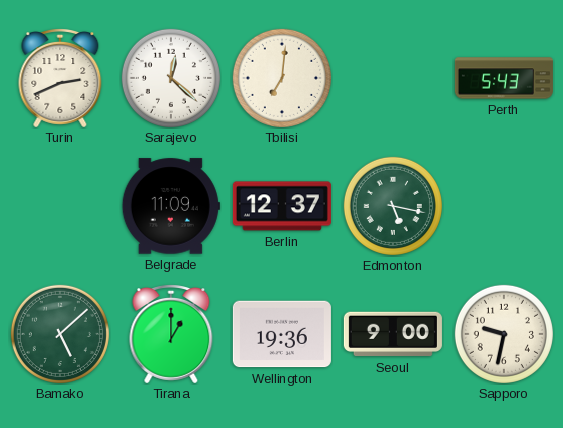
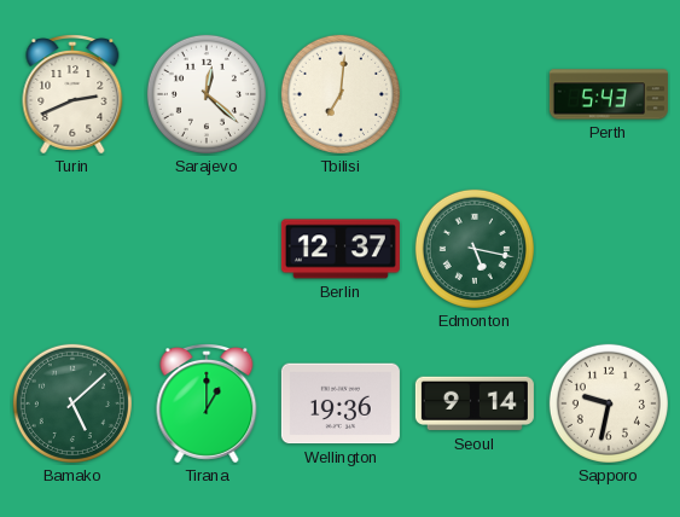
Belgrade: 11:09 -> none (171, 206)
Seoul: 9:00 -> 9:14 (475, 403)
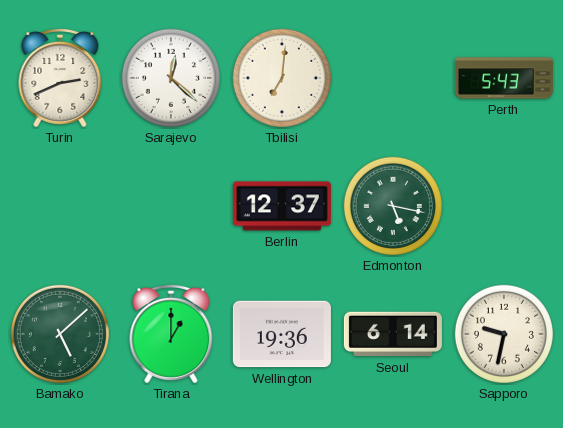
Seoul: 9:14 -> 6:14 (393, 334)
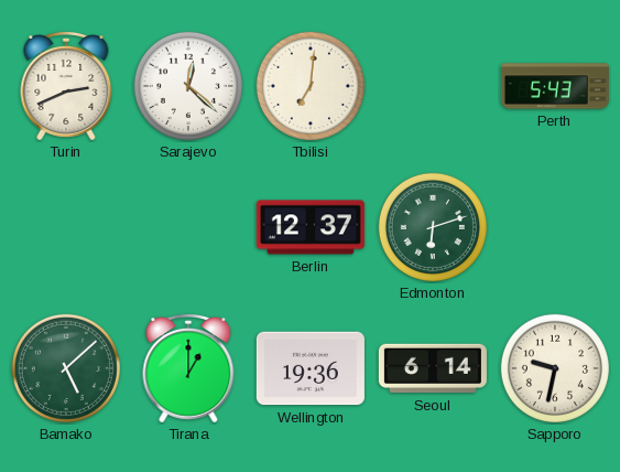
Edmonton: 5:17 -> 6:12 (433, 227)
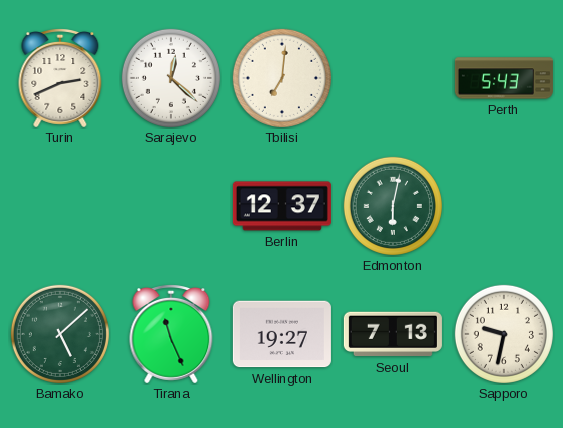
Edmonton: 6:12 -> 6:02 (393, 206)
Tirana: 1:00 -> 11:26 (171, 335)
Wellington: 19:36 -> 19:27 (282, 334)
Seoul: 6:14 -> 7:13 (393, 334)
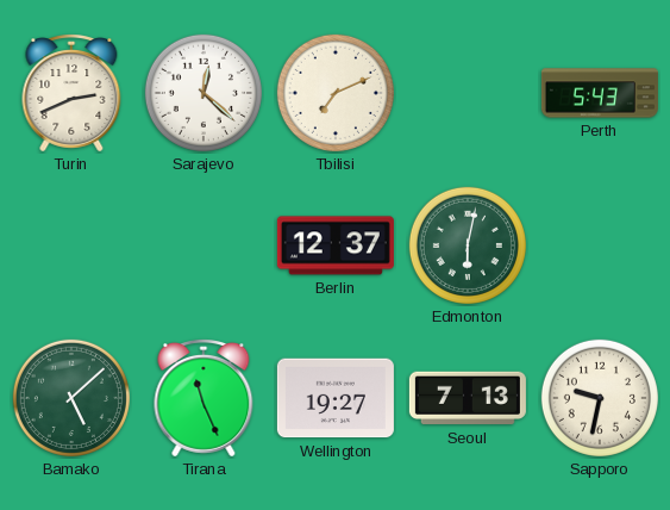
Tbilisi: 7:01 -> 7:11 (336, 93)
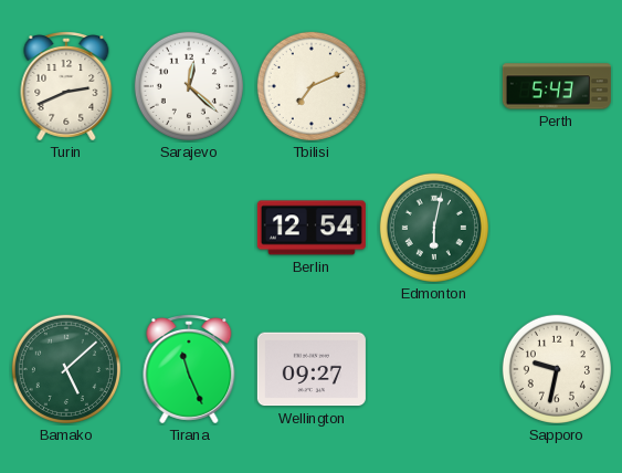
Berlin: 12:37 -> 12:54 (312, 228)
Wellington: 19:27 -> 09:27 (312, 369)
Seoul: 7:13 -> none (468, 398)
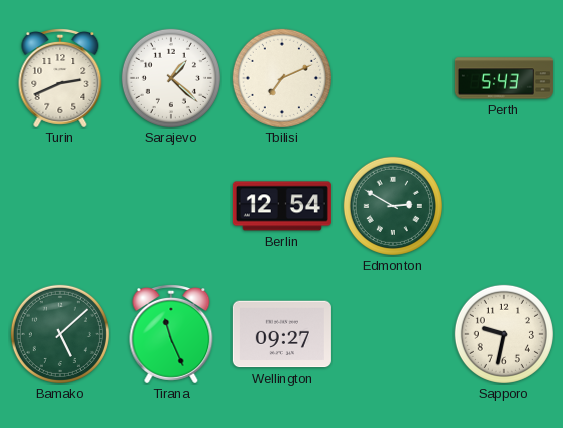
Sarajevo: 12:22 -> 1:22 (171, 78)
Edmonton: 6:02 -> 2:50 (393, 206)
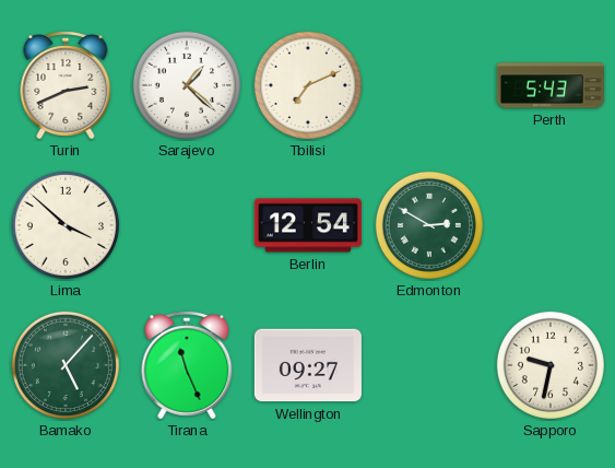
Lima: none -> 3:52 (66, 225)
Bamako: 5:08 -> 5:07 (66, 365)
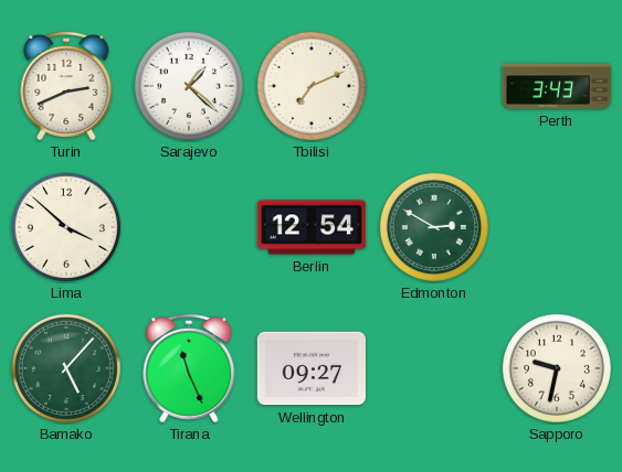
Perth: 5:43 -> 3:43 (557, 86)
